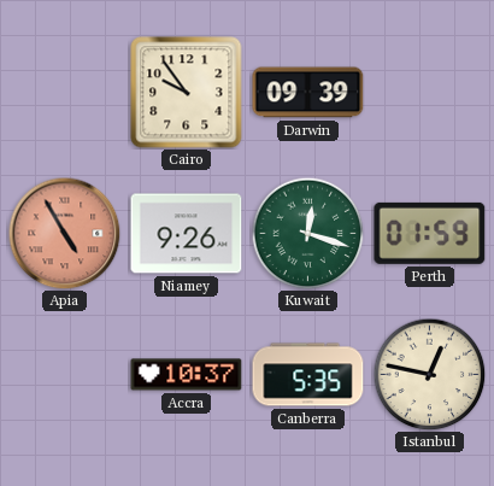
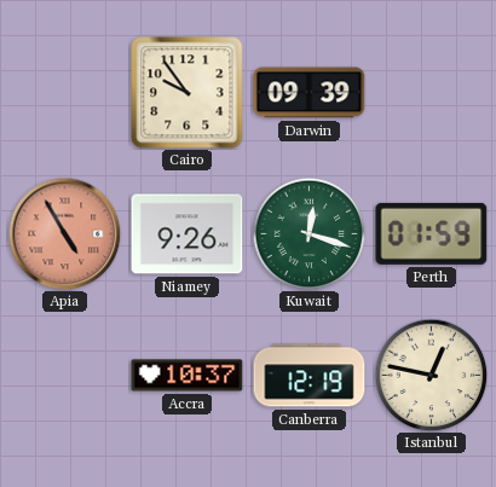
Canberra: 5:35 -> 12:19 (310, 376)
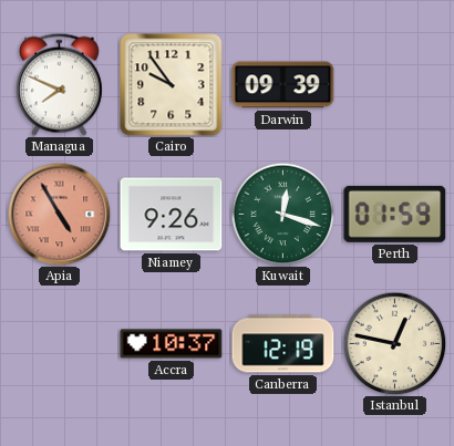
Managua: none -> 7:49 (59, 84)
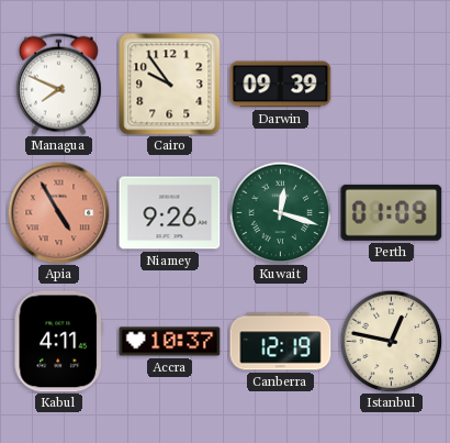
Perth: 01:59 -> 01:09 (392, 212)
Kabul: none -> 4:11 (58, 342)
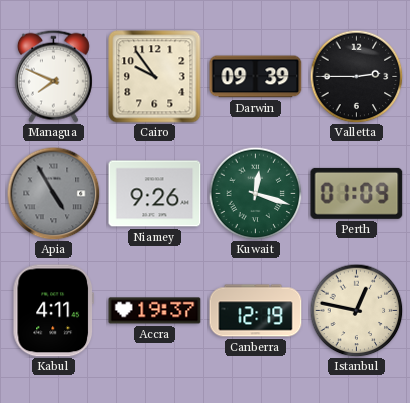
Valletta: none -> 2:45 (356, 76)
Apia dial: salmon -> grey (53, 193)
Accra: 10:37 -> 19:37 (155, 311)
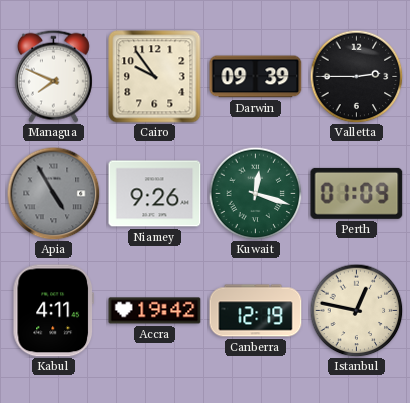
Accra: 19:37 -> 19:42 (155, 311)
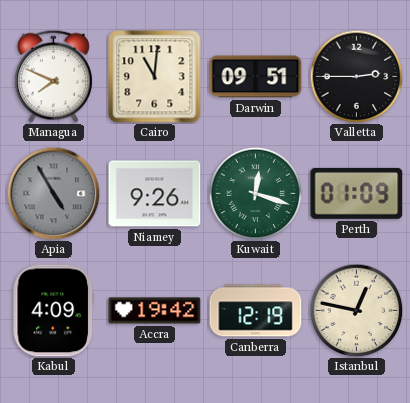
Cairo: 9:54 -> 11:01 (155, 77)
Darwin: 09:39 -> 09:51 (256, 77)
Kabul: 4:11 -> 4:09 (53, 311)
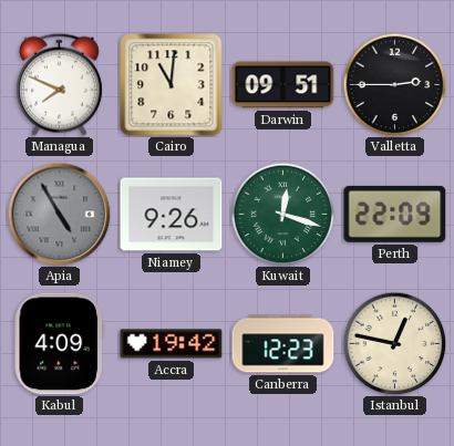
Perth: 01:09 -> 22:09 (395, 214)
Canberra: 12:19 -> 12:23 (283, 344)
